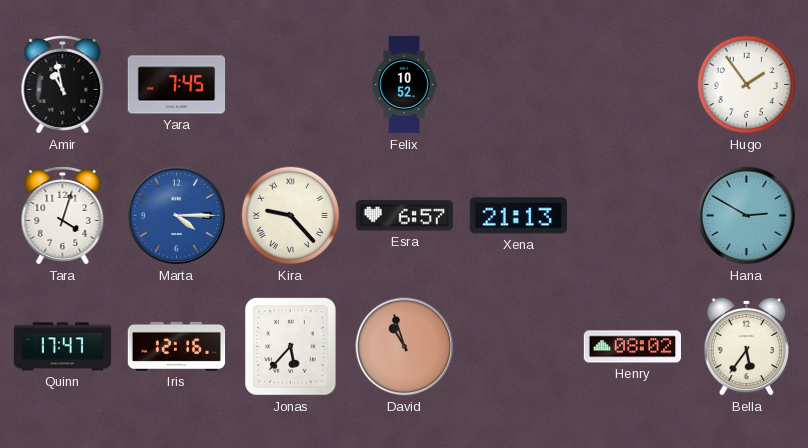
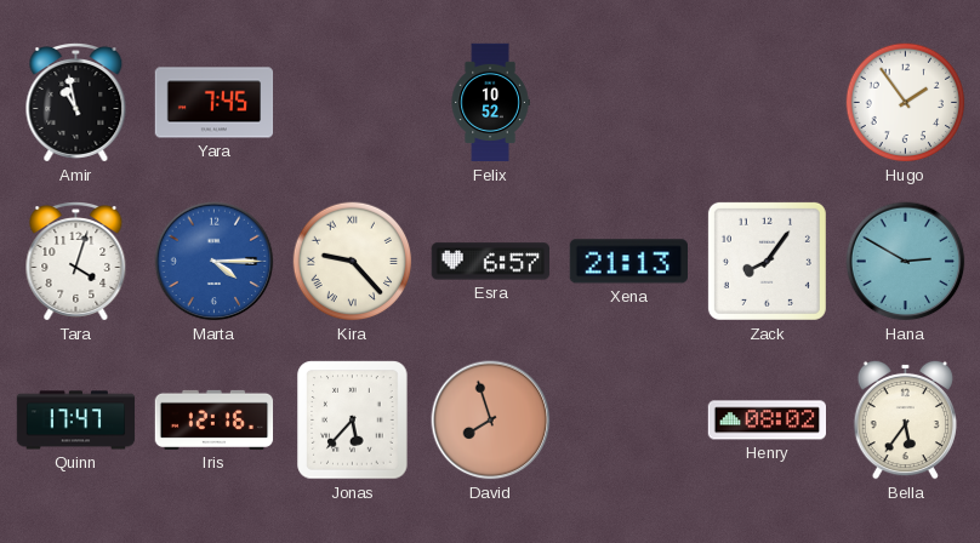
Zack: none -> 8:06 (767, 261)
David: 10:57 -> 7:57 (491, 421)
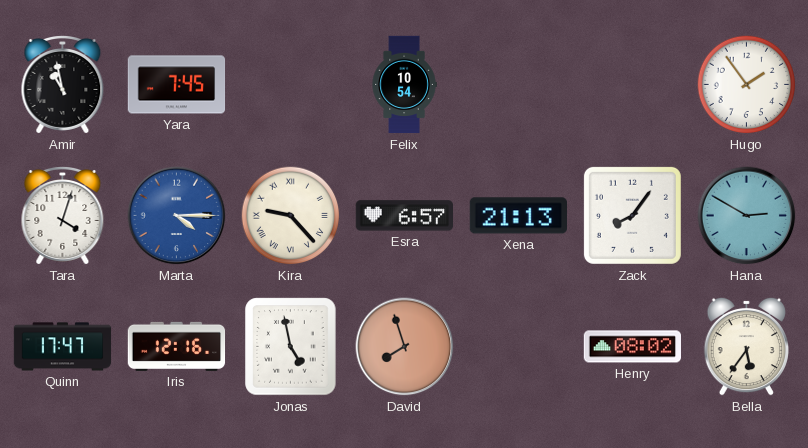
Felix: 10:52 -> 10:54 (404, 85)
Jonas: 5:37 -> 4:58 (291, 347)
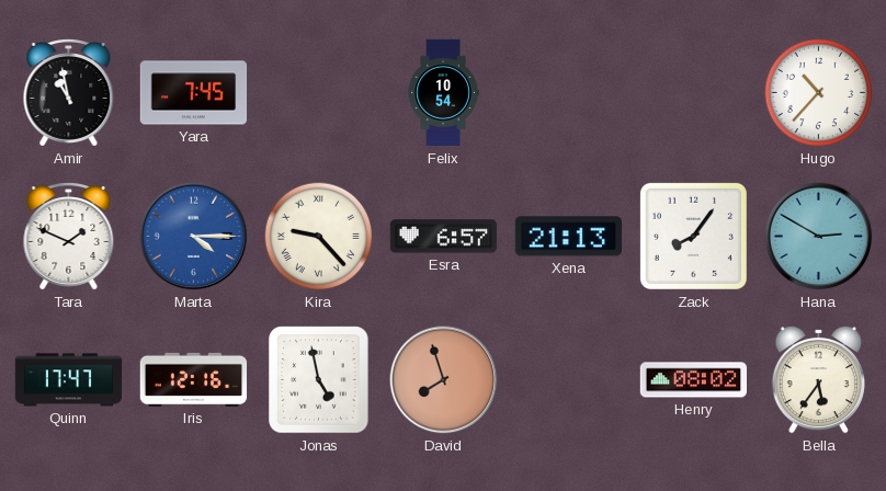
Hugo: 1:54 -> 10:37 (819, 93)
Tara: 4:03 -> 1:49 (69, 237)
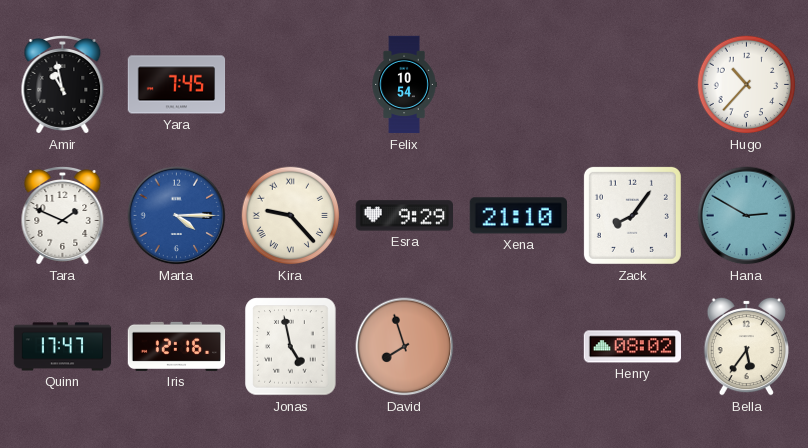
Esra: 6:57 -> 9:29 (404, 216)
Xena: 21:13 -> 21:10 (518, 216)
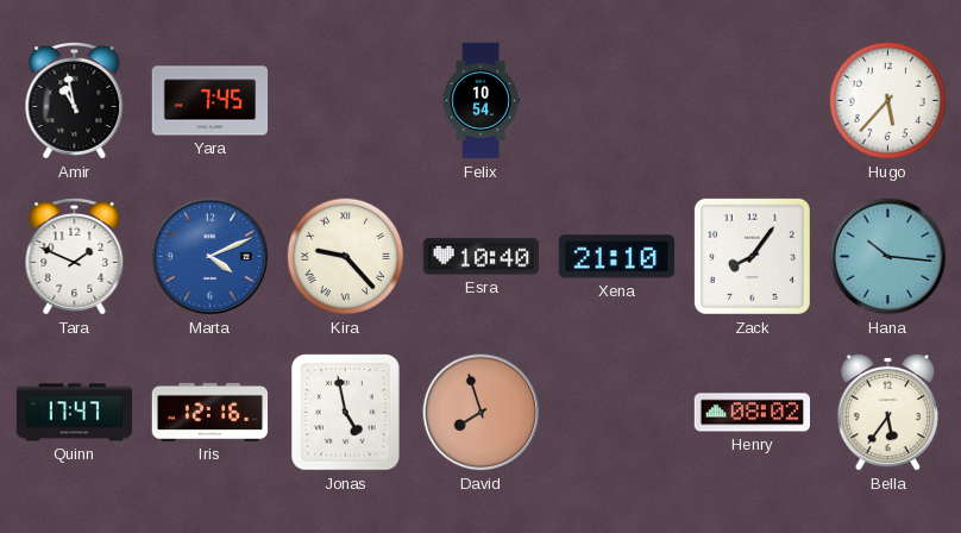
Hugo: 10:37 -> 5:37 (888, 101)
Marta: 4:15 -> 4:11 (211, 257)
Esra: 9:29 -> 10:40 (480, 257)
Hana: 2:50 -> 10:16 (888, 257)
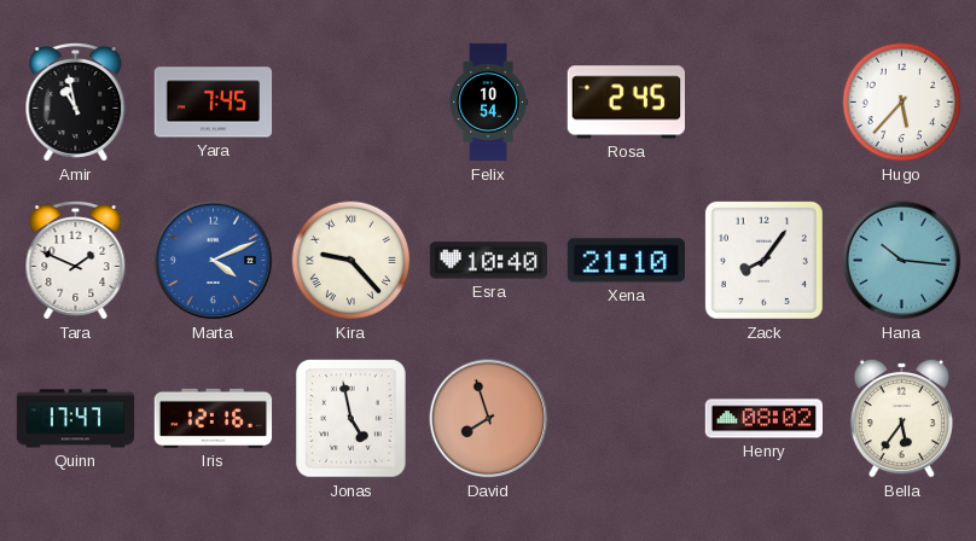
Rosa: none -> 2:45 (626, 103)
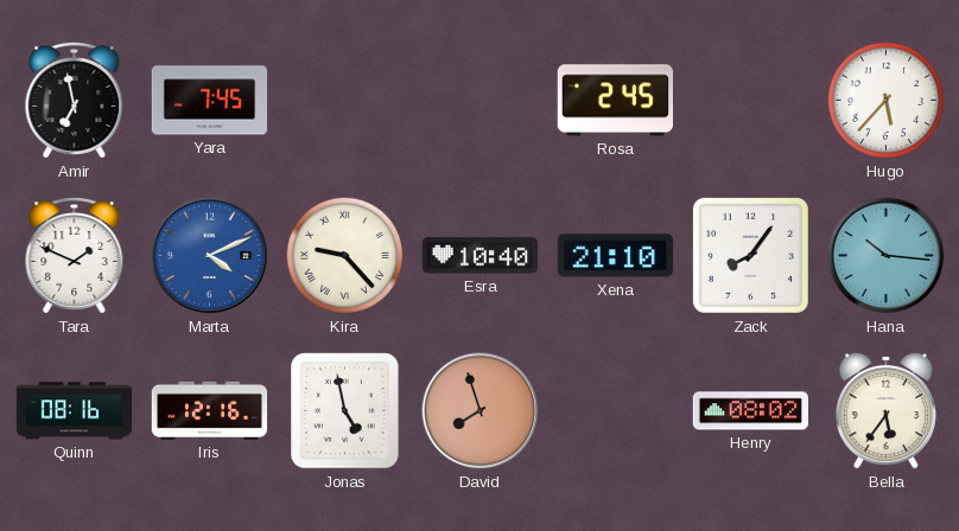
Amir: 10:58 -> 6:58 (75, 101)
Felix: 10:54 -> none (488, 103)
Quinn: 17:47 -> 08:16 (75, 411)
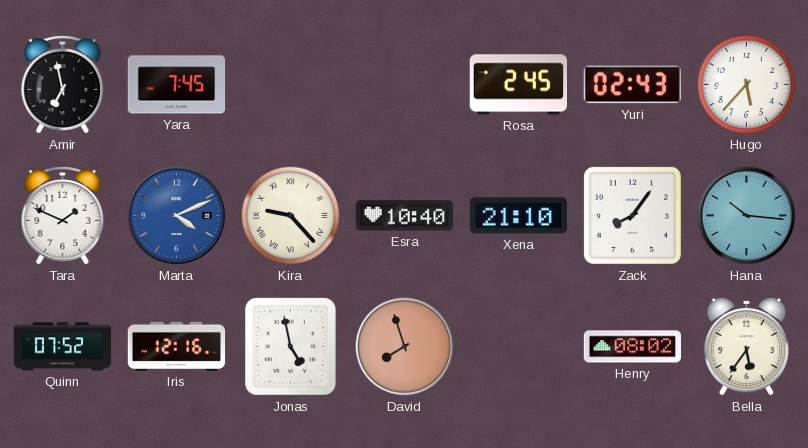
Yuri: none -> 02:43 (632, 85)
Quinn: 08:16 -> 07:52 (63, 347)
